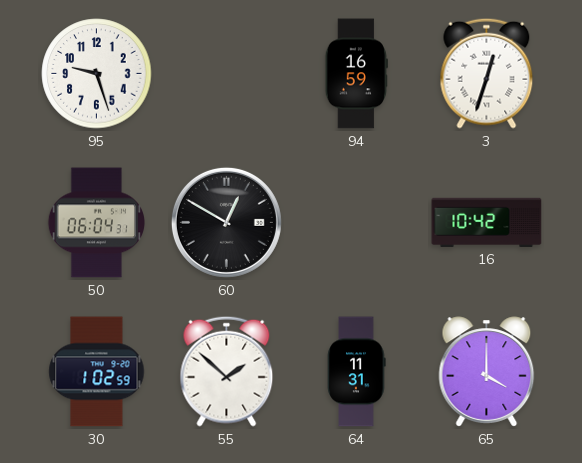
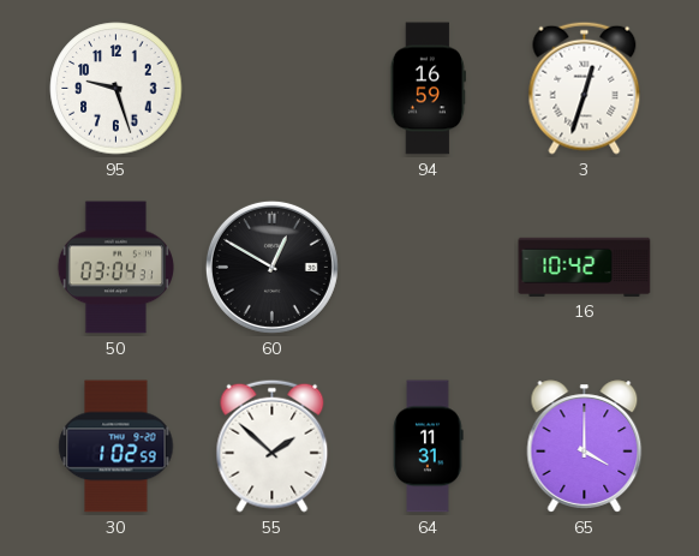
50: 06:04 -> 03:04 (115, 268)
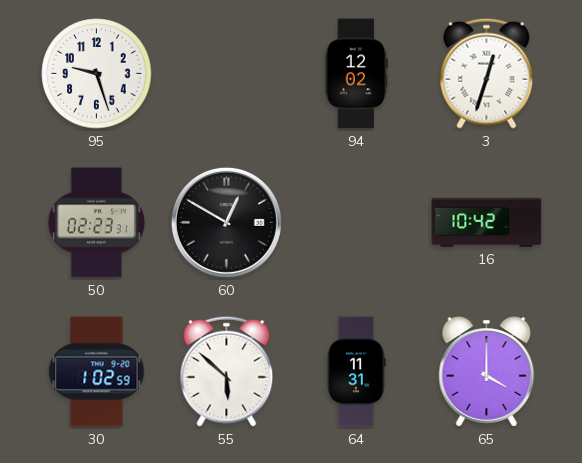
94: 16:59 -> 12:02 (356, 74)
50: 03:04 -> 02:23 (96, 223)
55: 1:52 -> 5:52 (227, 371)
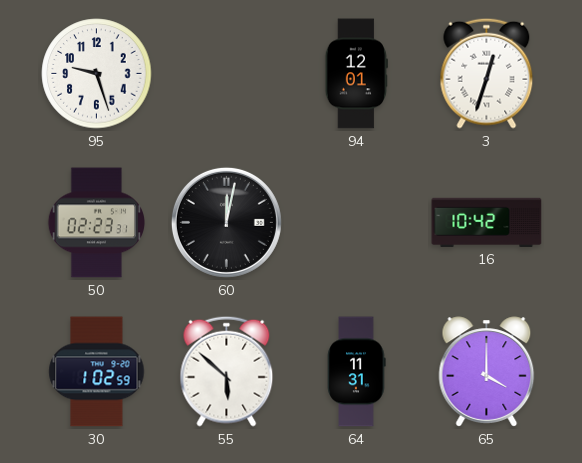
94: 12:02 -> 12:01 (356, 74)
60: 12:50 -> 12:02 (226, 222)
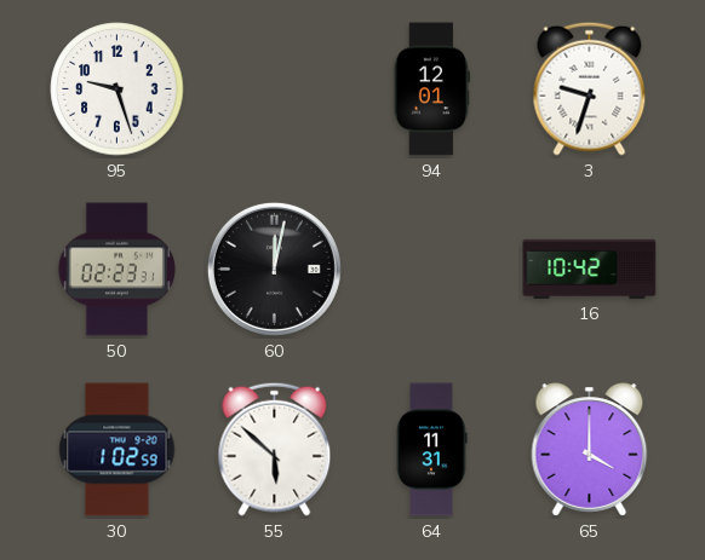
3: 12:33 -> 9:33 (590, 88)
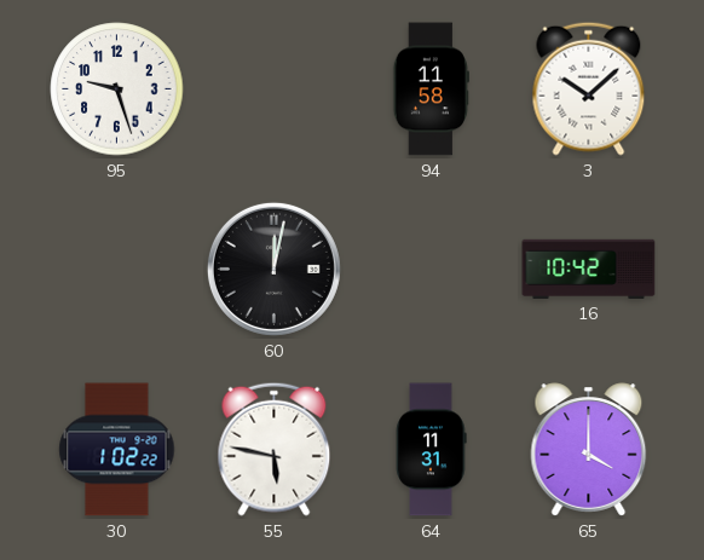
94: 12:01 -> 11:58 (431, 90)
3: 9:33 -> 10:08 (589, 88)
50: 02:23 -> none (116, 270)
30: 1:02:59 -> 1:02:22 (117, 450)
55: 5:52 -> 5:47 (275, 449)
